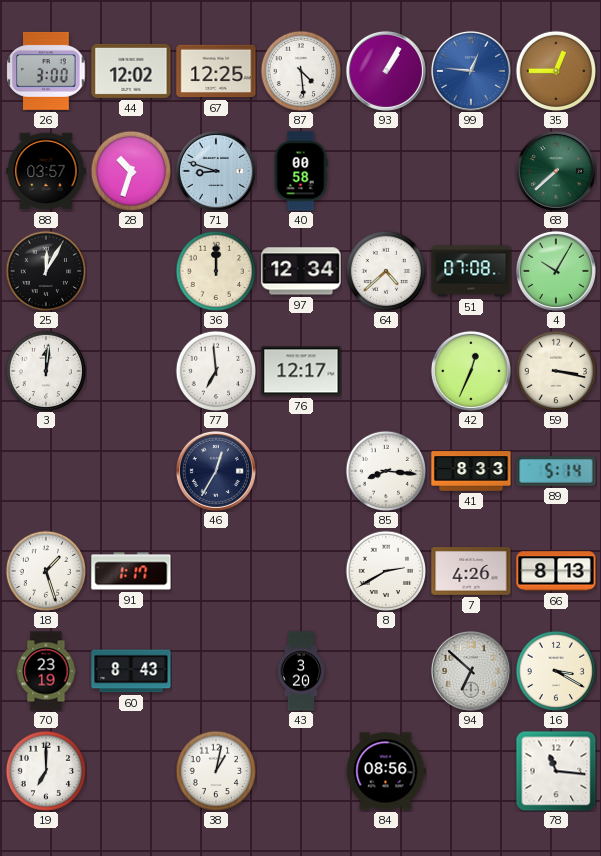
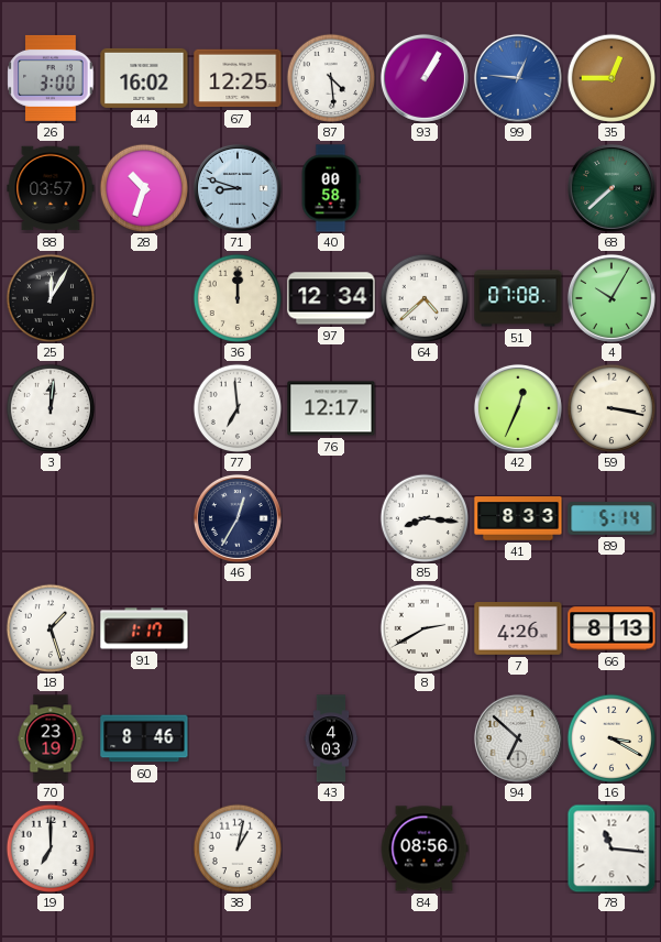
44: 12:02 -> 16:02 (144, 78)
60: 8:43 -> 8:46 (144, 738)
43: 3:20 -> 4:03 (331, 738)
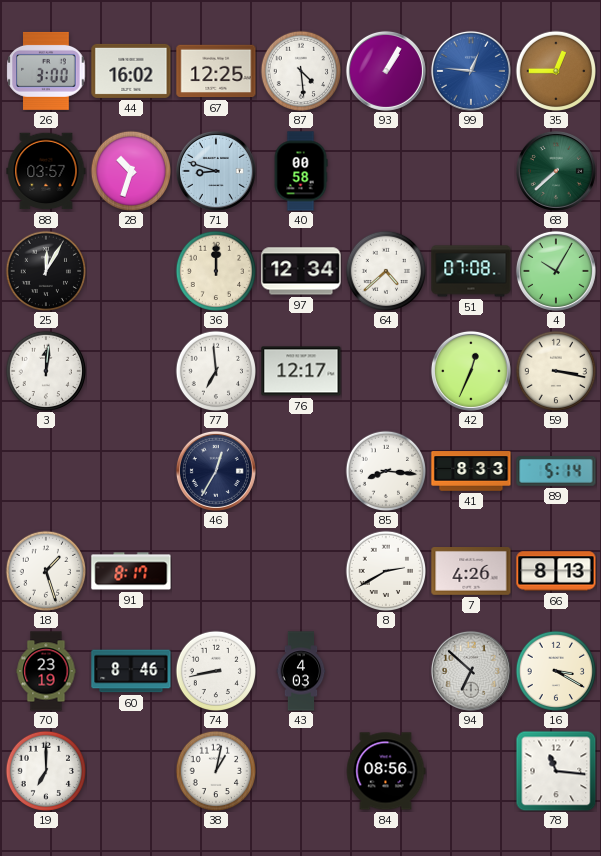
91: 1:17 -> 8:17 (131, 571)
74: none -> 8:43 (215, 670)
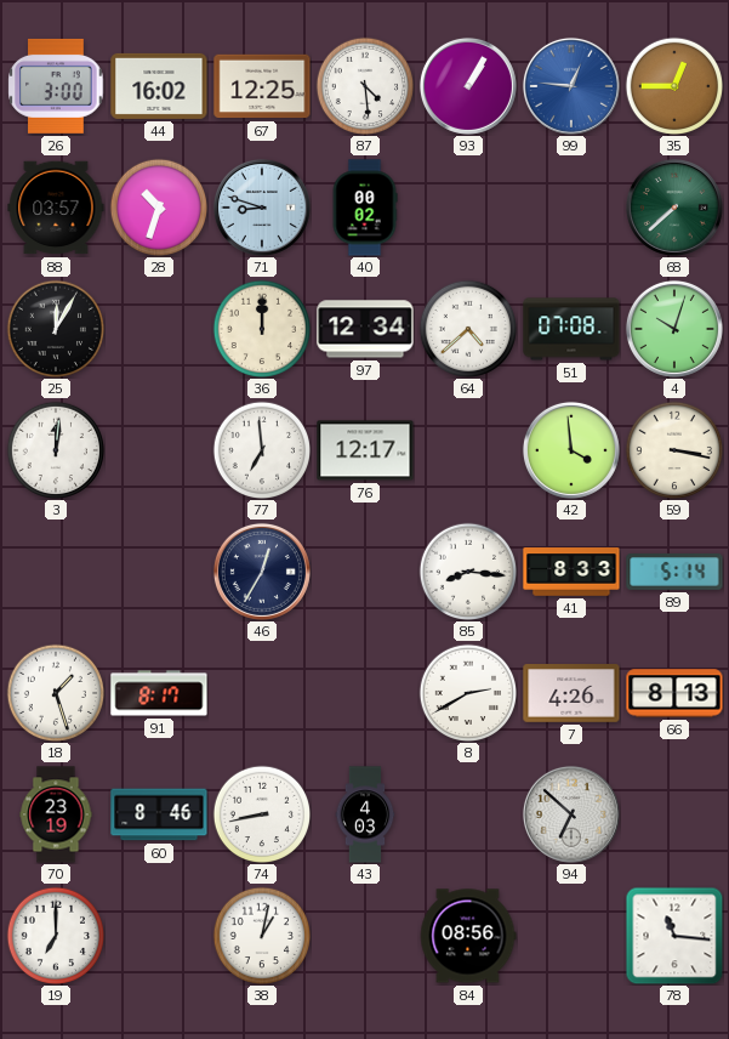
40: 00:58 -> 00:02 (365, 208)
4: 10:05 -> 10:03 (674, 329)
42: 12:34 -> 3:59 (571, 450)
16: 3:20 -> none (555, 670)
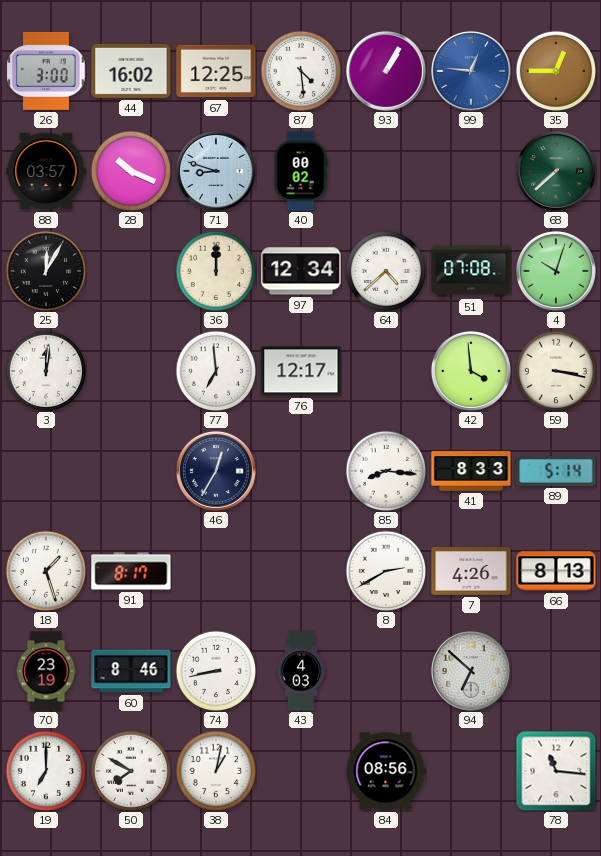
28: 10:33 -> 10:19 (130, 170)
50: none -> 7:50 (130, 770)
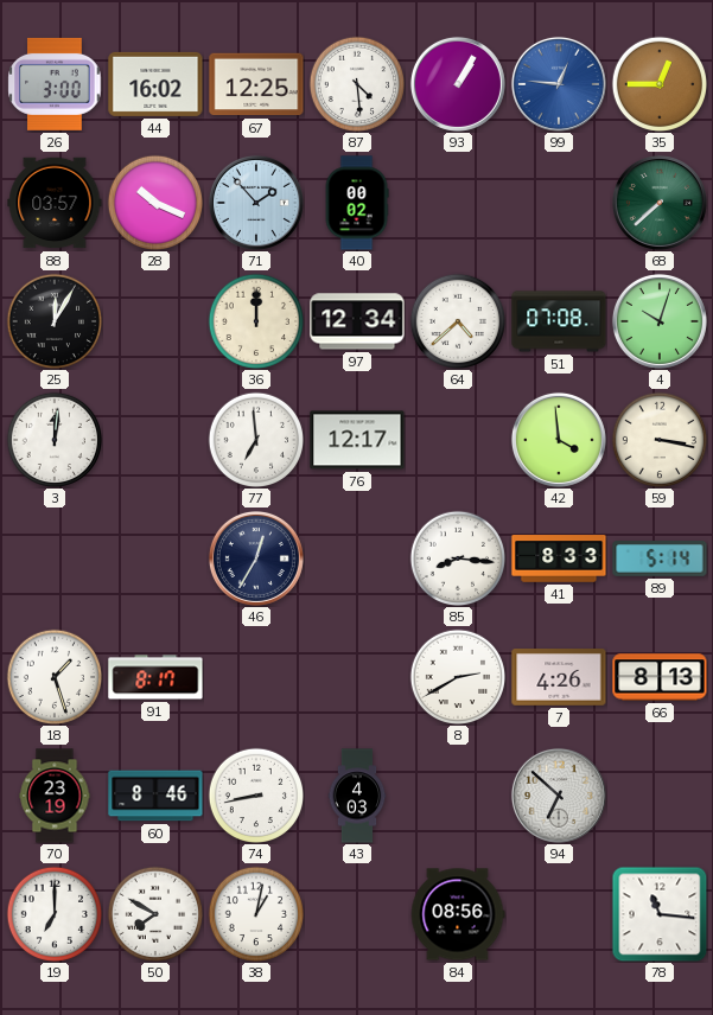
71: 8:48 -> 1:53 (256, 203)
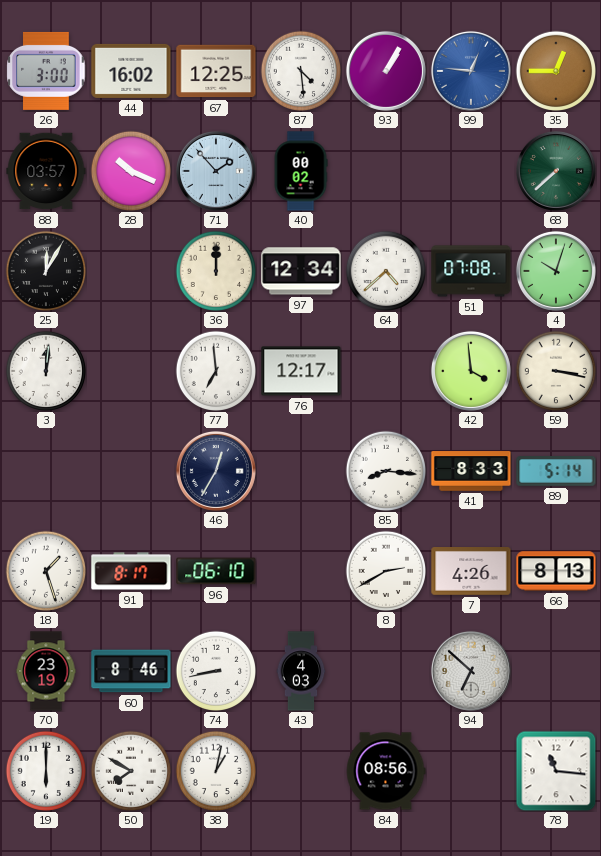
96: none -> 06:10 (216, 571)
19: 7:00 -> 6:00 (45, 770)
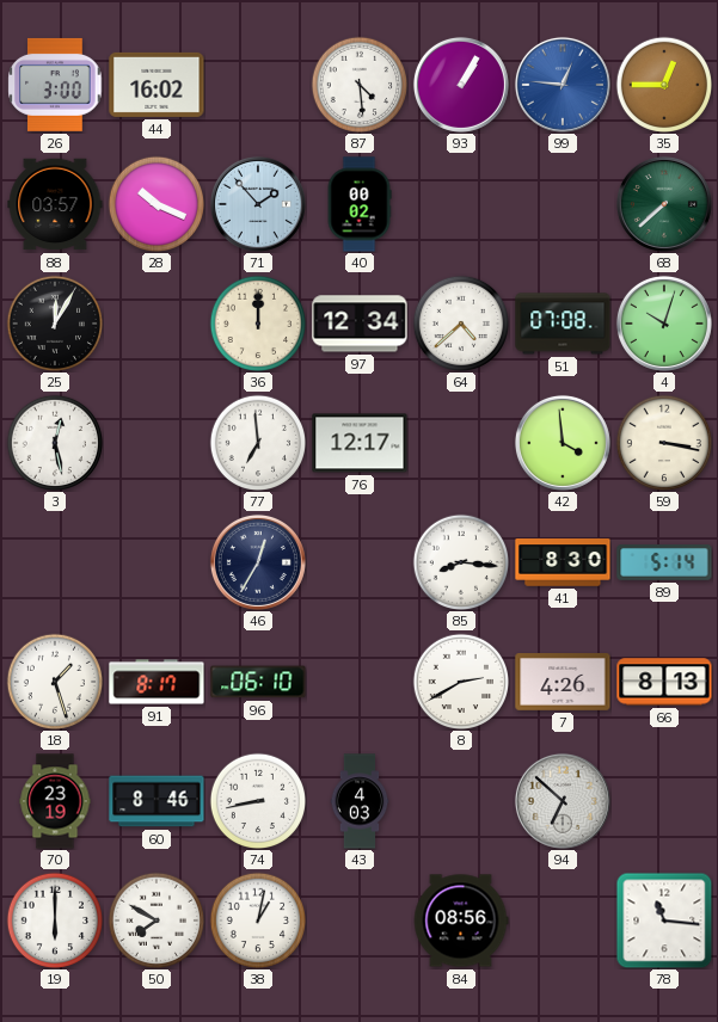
67: 12:25 -> none (216, 71)
3: 12:01 -> 12:28 (54, 442)
41: 8:33 -> 8:30 (563, 562)
